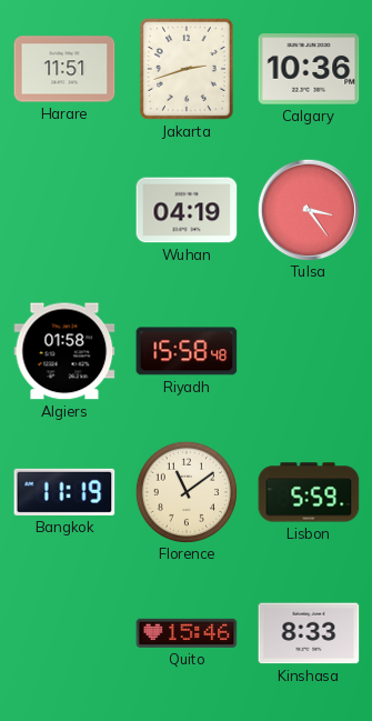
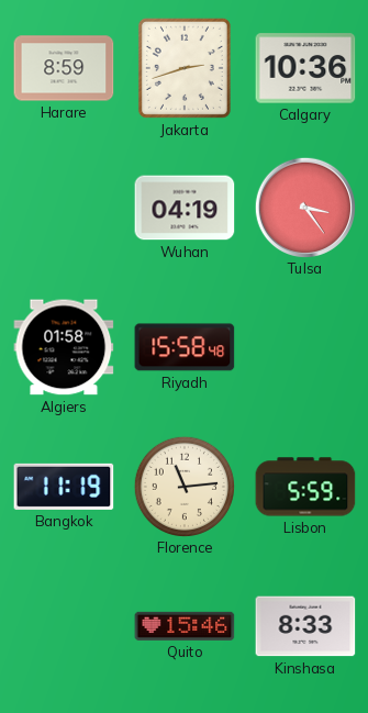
Harare: 11:51 -> 8:59 (64, 68)
Florence: 11:09 -> 11:14 (183, 486)
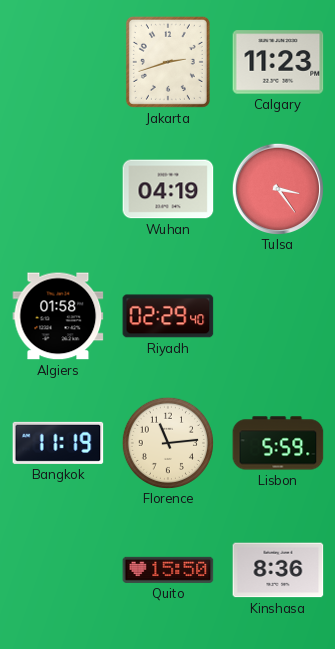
Harare: 8:59 -> none (64, 68)
Calgary: 10:36 -> 11:23 (278, 62)
Riyadh: 15:58 -> 02:29 (168, 316)
Quito: 15:46 -> 15:50 (168, 570)
Kinshasa: 8:33 -> 8:36 (278, 570)
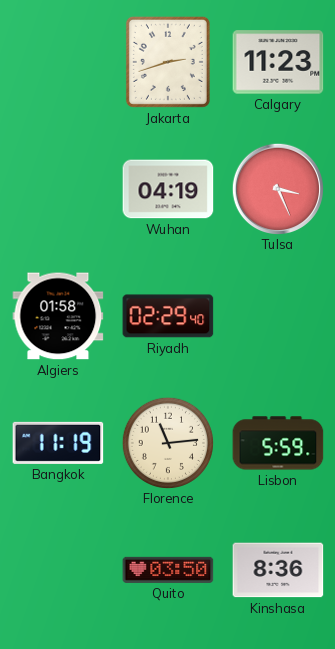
Tulsa: 3:24 -> 3:26 (277, 188)
Quito: 15:50 -> 03:50 (168, 570)
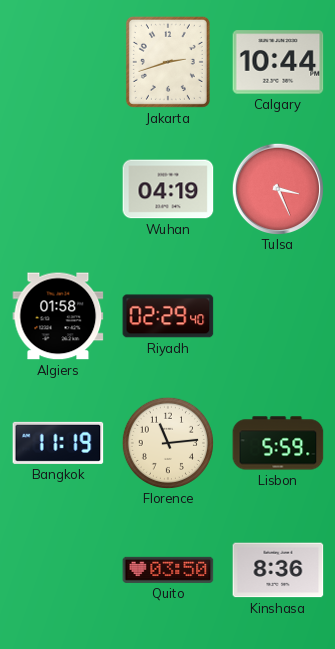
Calgary: 11:23 -> 10:44 (278, 62)
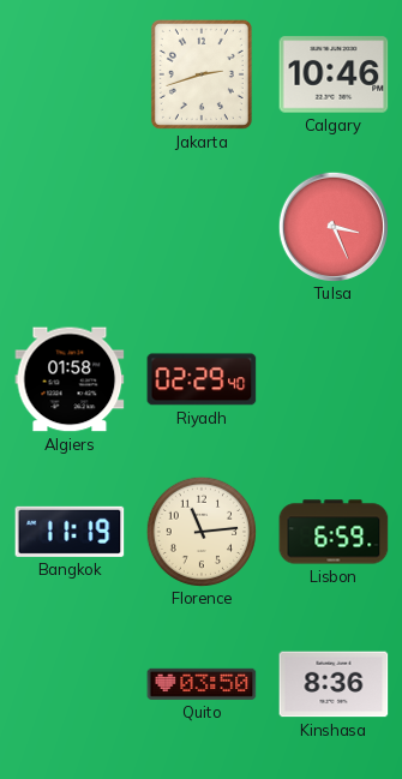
Calgary: 10:44 -> 10:46 (334, 74)
Wuhan: 04:19 -> none (168, 189)
Lisbon: 5:59 -> 6:59 (334, 532)
